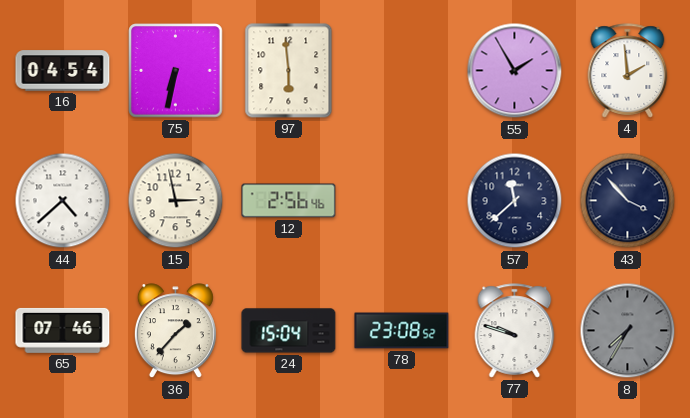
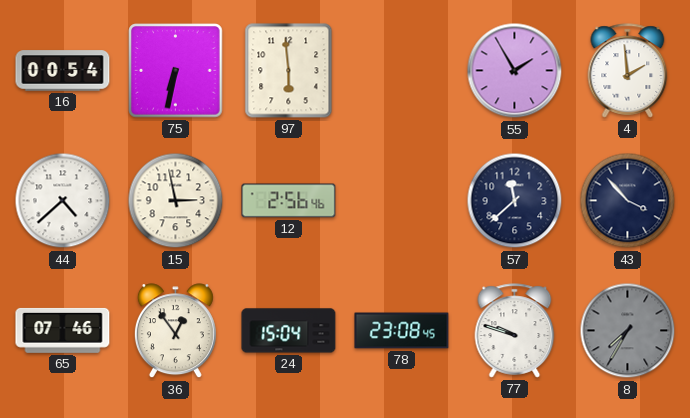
16: 04:54 -> 00:54 (63, 71)
36: 1:37 -> 12:54 (175, 331)
78: 23:08:52 -> 23:08:45 (402, 331)
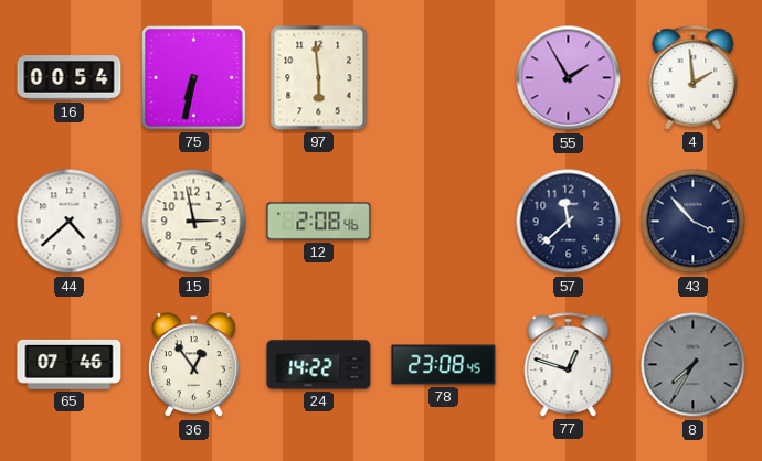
12: 2:56 -> 2:08 (319, 222)
24: 15:04 -> 14:22 (319, 365)
77: 9:48 -> 12:48 (569, 365)
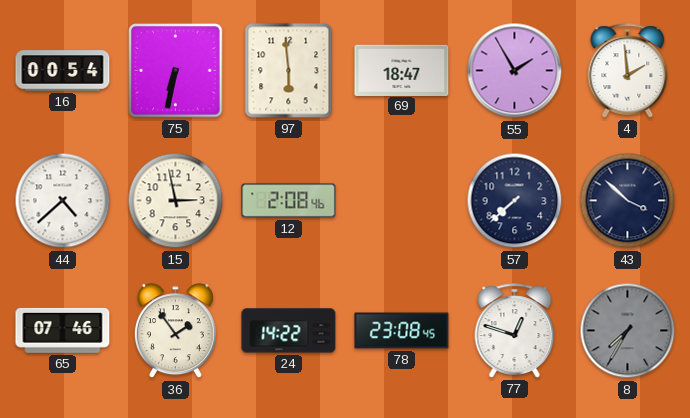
69: none -> 18:47 (402, 70)
57: 11:38 -> 7:38 (515, 201)
43: 3:53 -> 3:52 (628, 201)
36: 12:54 -> 1:54 (175, 331)
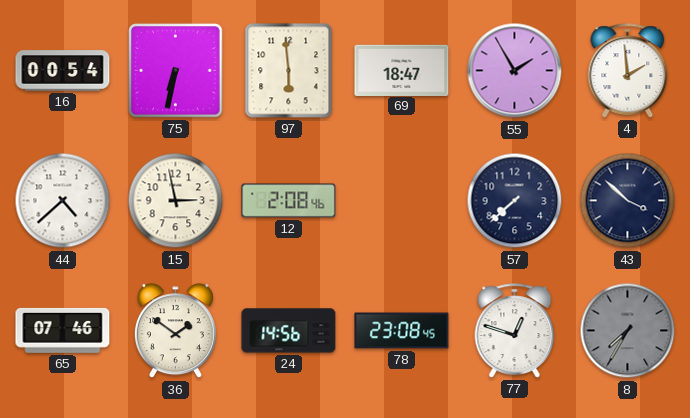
36: 1:54 -> 1:51 (175, 331)
24: 14:22 -> 14:56 (289, 331)
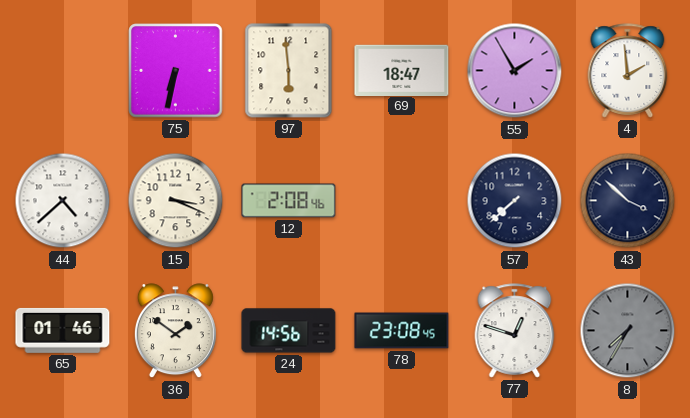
16: 00:54 -> none (63, 71)
15: 2:58 -> 3:19 (176, 201)
65: 07:46 -> 01:46 (63, 330)
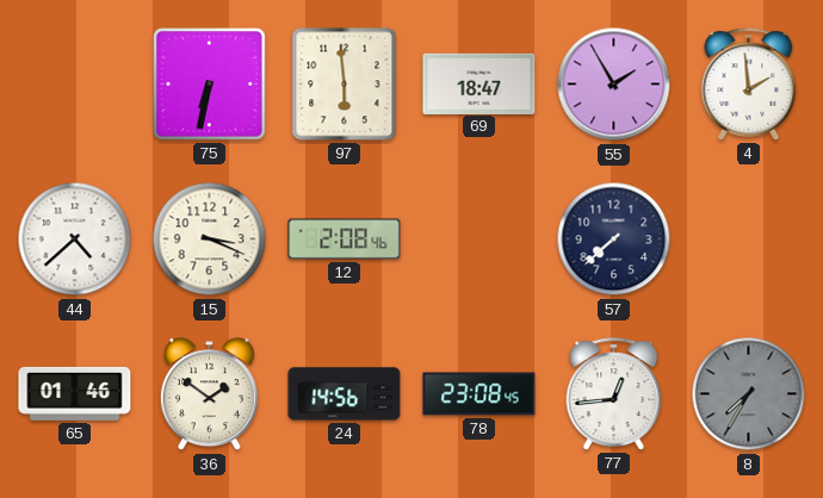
43: 3:52 -> none (628, 201)
77: 12:48 -> 12:44 (614, 394)
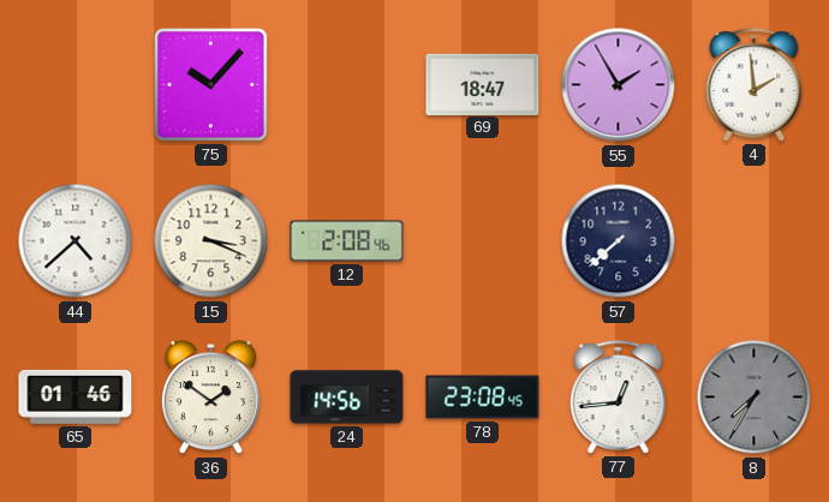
75: 6:32 -> 10:07 (211, 85)
97: 5:59 -> none (345, 85)
